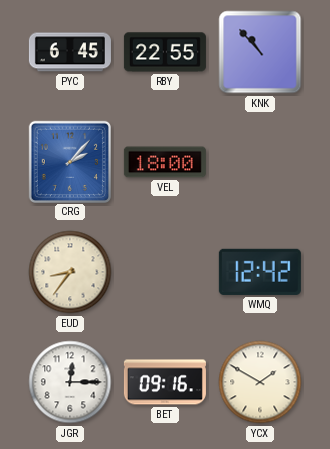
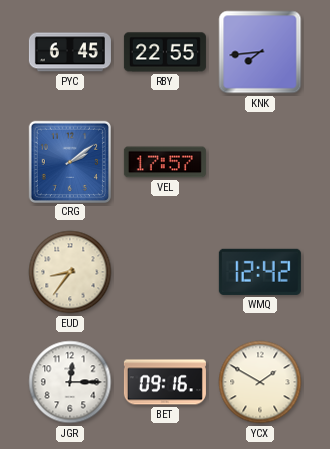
KNK: 10:53 -> 7:44 (260, 52)
CRG: 2:07 -> 2:09 (69, 161)
VEL: 18:00 -> 17:57 (165, 162)
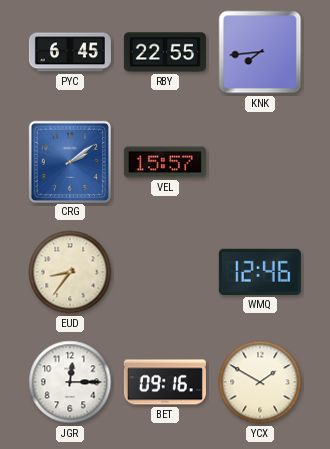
VEL: 17:57 -> 15:57 (165, 162)
WMQ: 12:42 -> 12:46 (260, 272)
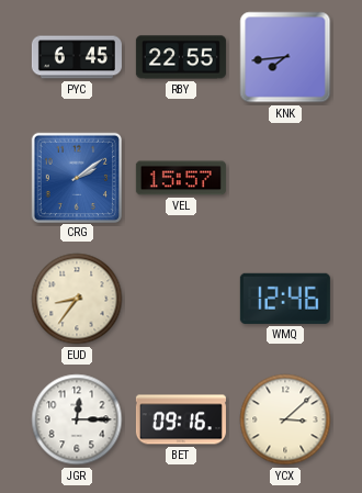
YCX: 1:50 -> 3:08 (285, 419)
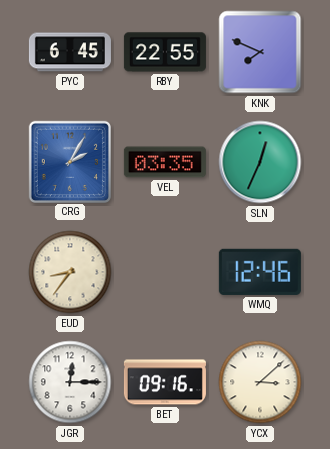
KNK: 7:44 -> 7:49 (260, 52)
CRG: 2:09 -> 2:05 (69, 161)
VEL: 15:57 -> 03:35 (165, 162)
SLN: none -> 12:34 (260, 162)
